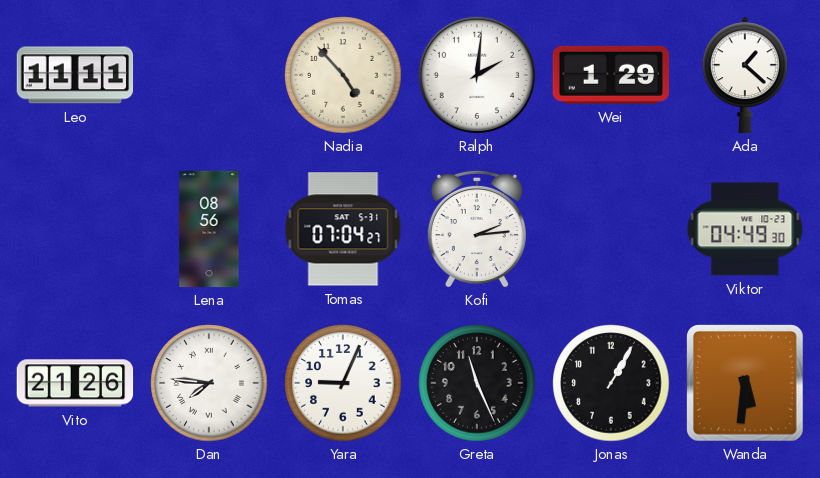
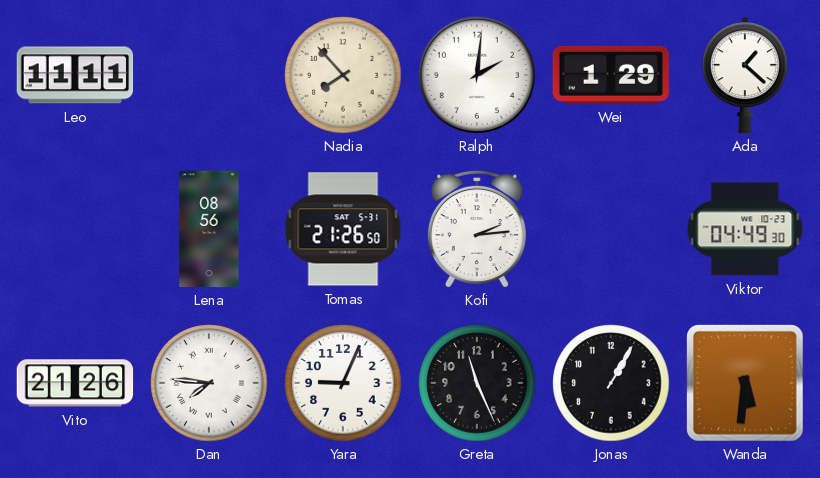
Nadia: 4:53 -> 7:53 (343, 75)
Tomas: 07:04 -> 21:26 (343, 229)
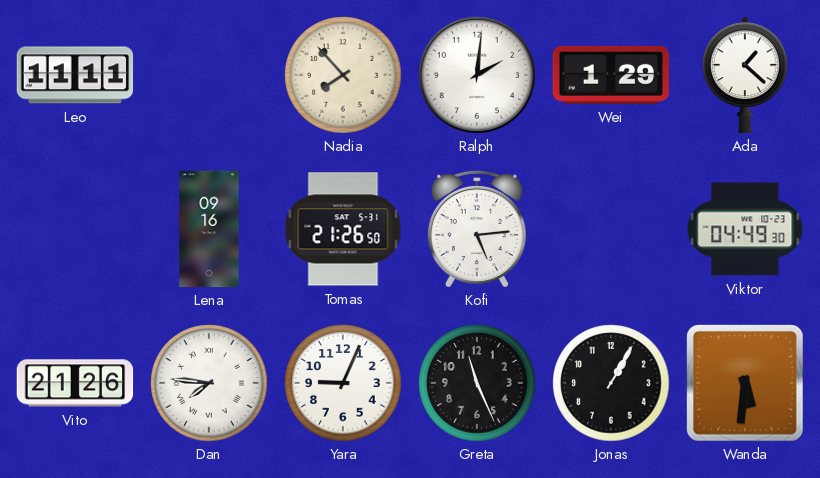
Lena: 08:56 -> 09:16 (209, 229)
Kofi: 2:14 -> 5:14 (477, 229)
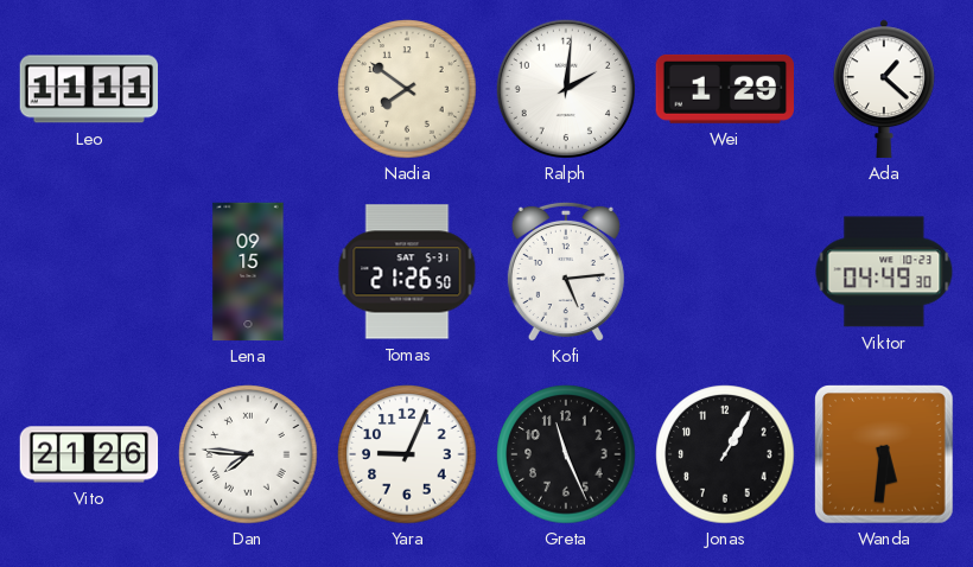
Nadia: 7:53 -> 7:51 (407, 89)
Lena: 09:16 -> 09:15 (248, 272)
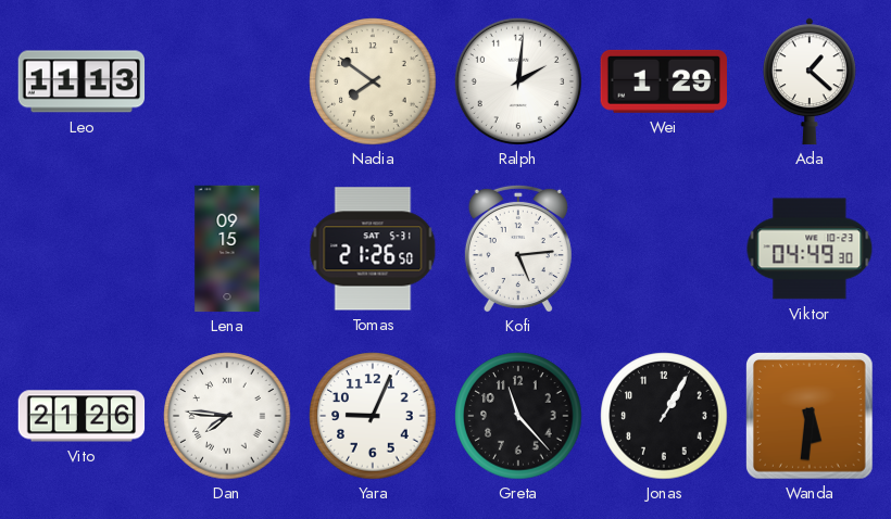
Leo: 11:11 -> 11:13 (81, 81)
Greta: 11:26 -> 11:23 (518, 416)
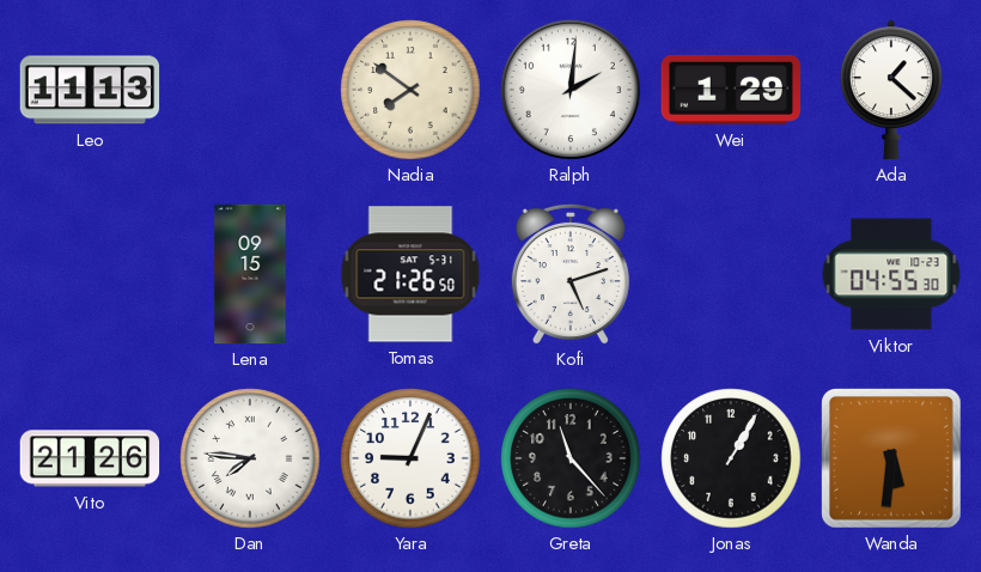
Kofi: 5:14 -> 5:12 (571, 274)
Viktor: 04:49 -> 04:55 (891, 274)
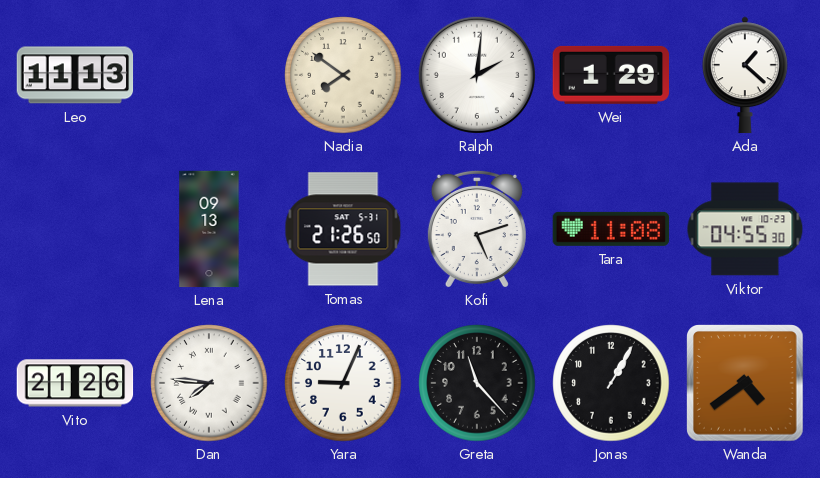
Lena: 09:15 -> 09:13 (209, 229)
Tara: none -> 11:08 (611, 229)
Wanda: 5:31 -> 4:39 (746, 384)
